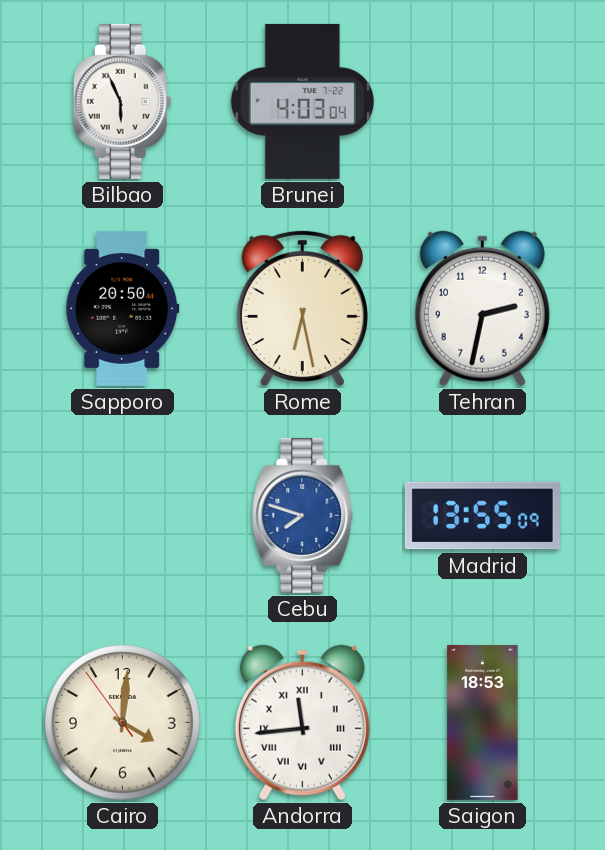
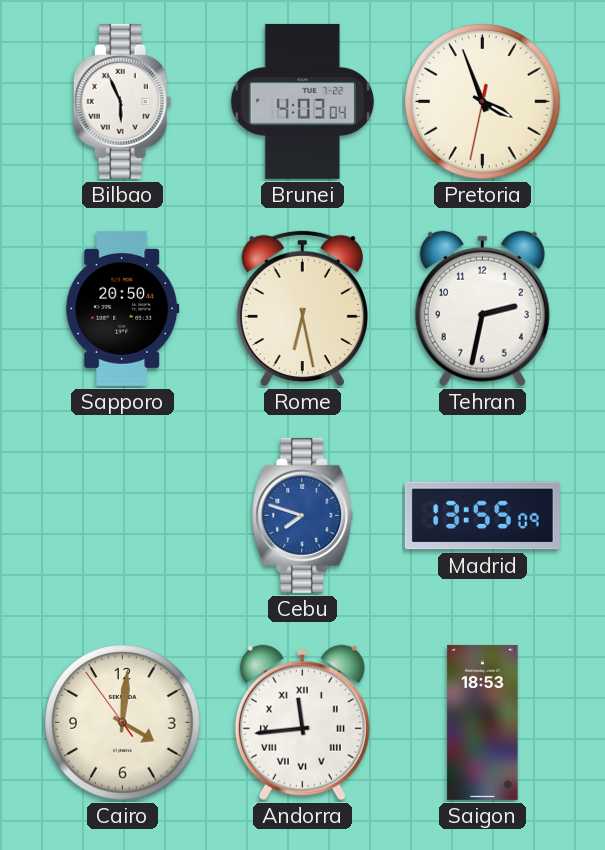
Pretoria: none -> 3:56 (483, 102)
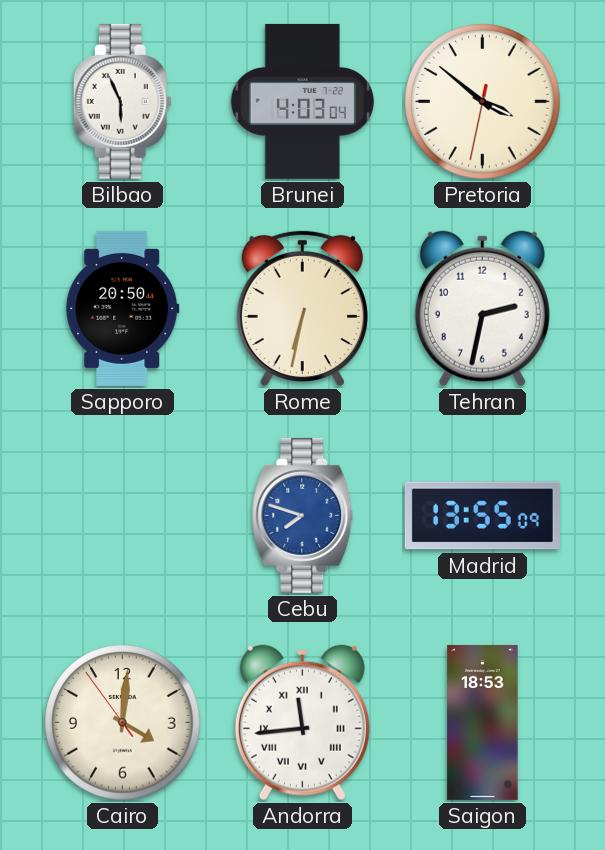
Pretoria: 3:56 -> 3:51 (483, 102)
Rome: 6:28 -> 6:32 (302, 309)
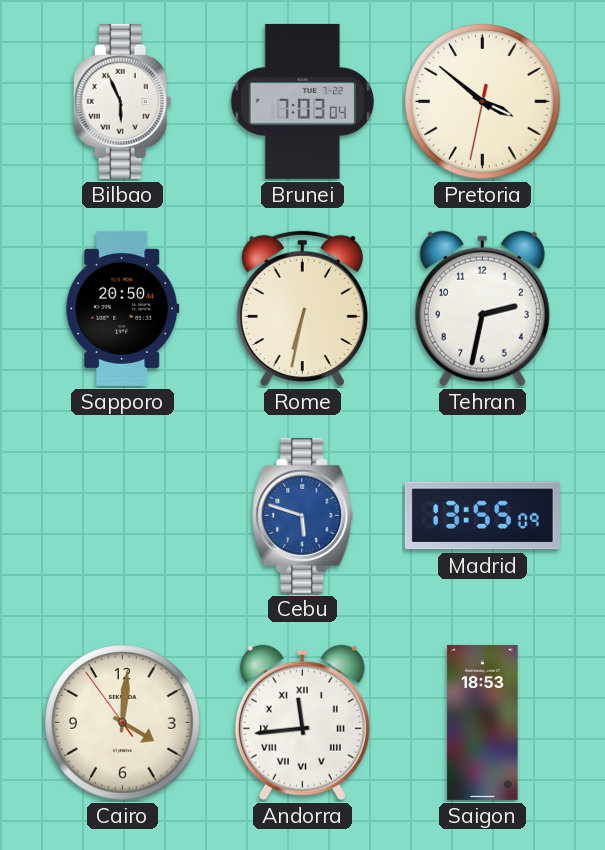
Brunei: 4:03 -> 7:03 (302, 101)
Cebu: 7:48 -> 5:48 (303, 515)
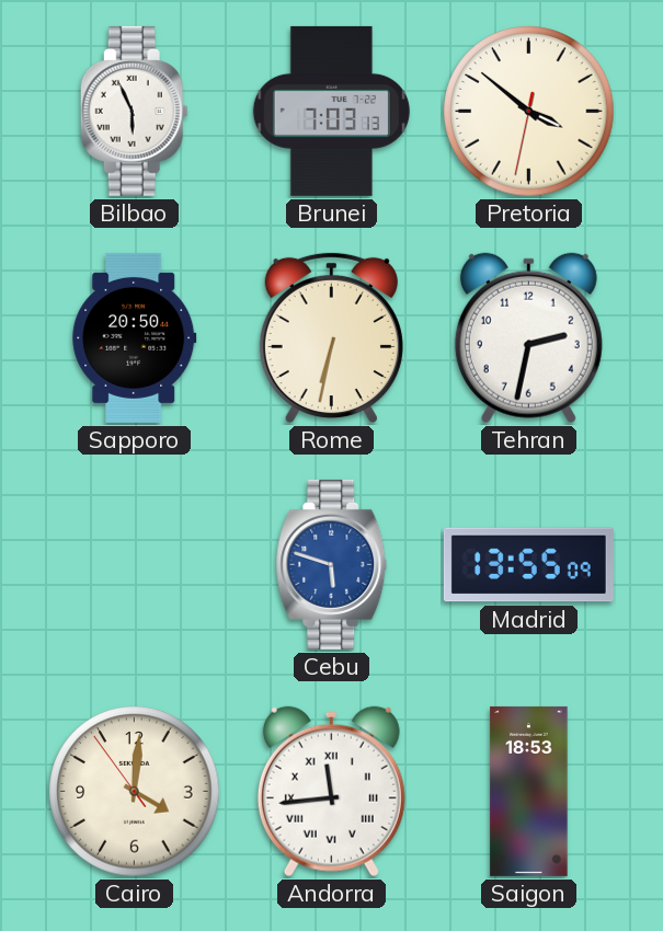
Brunei: 7:03:04 -> 7:03:13 (331, 111)
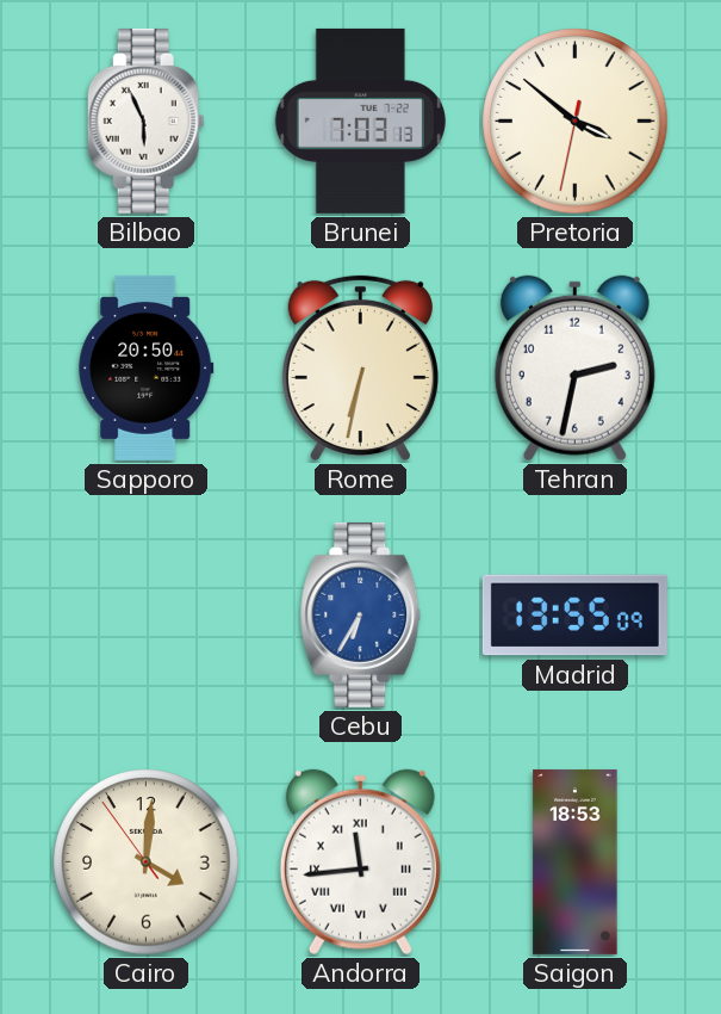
Cebu: 5:48 -> 6:35 (361, 614)
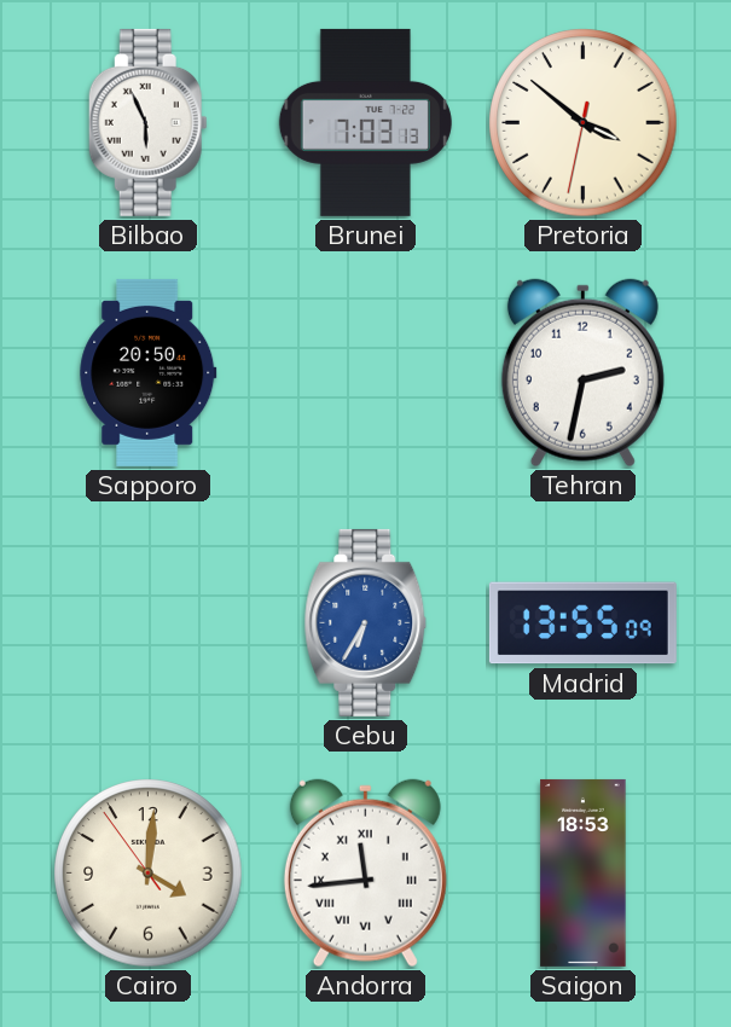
Rome: 6:32 -> none (360, 369)
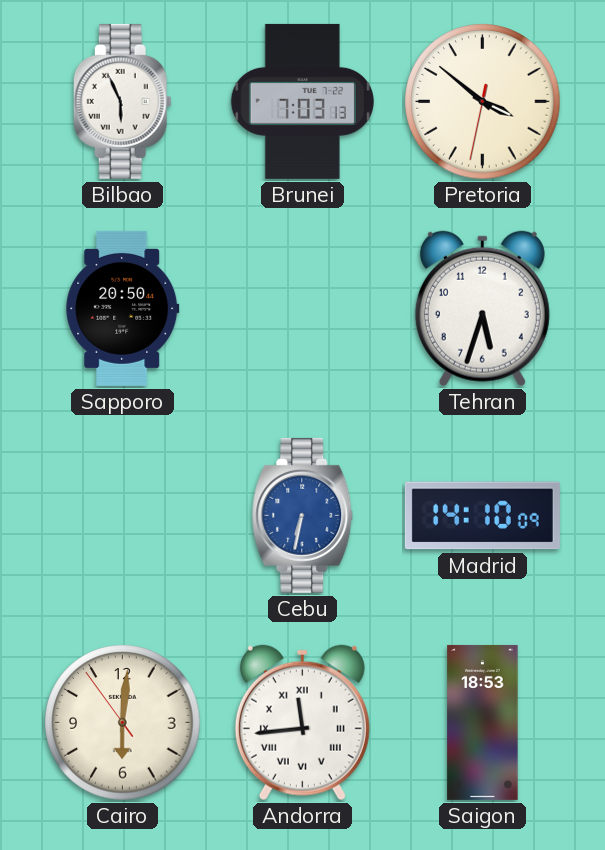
Tehran: 2:32 -> 5:33 (482, 309)
Cebu: 6:35 -> 6:32 (303, 515)
Madrid: 13:55 -> 14:10 (482, 516)
Cairo: 4:00 -> 6:00 (123, 723)
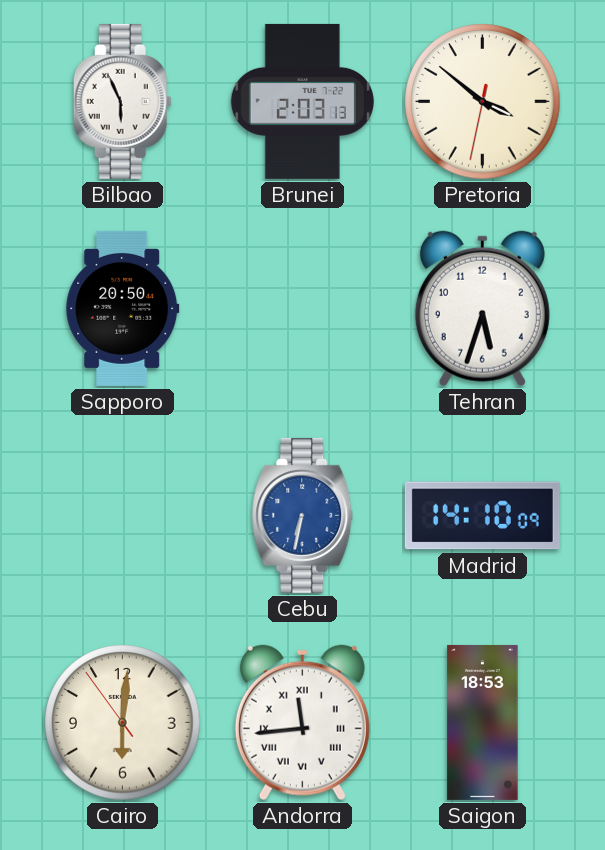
Brunei: 7:03 -> 2:03 (302, 101)
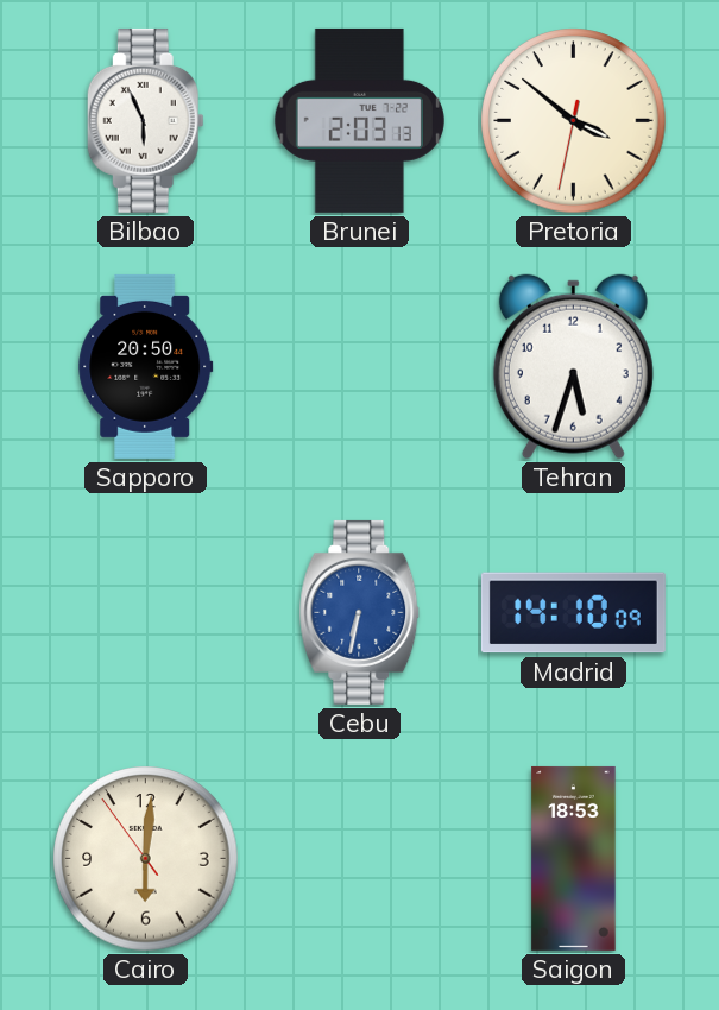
Andorra: 11:44 -> none (302, 723)
